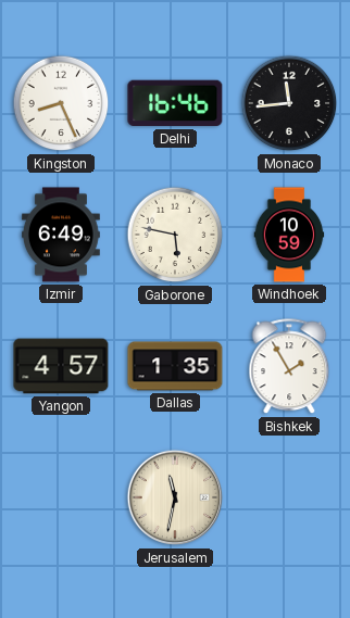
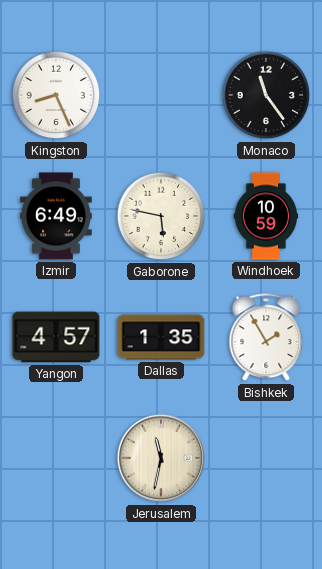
Delhi: 16:46 -> none (175, 103)
Monaco: 11:44 -> 11:24 (266, 95)
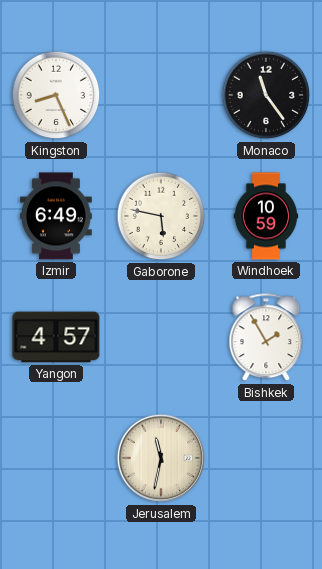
Dallas: 1:35 -> none (161, 337)
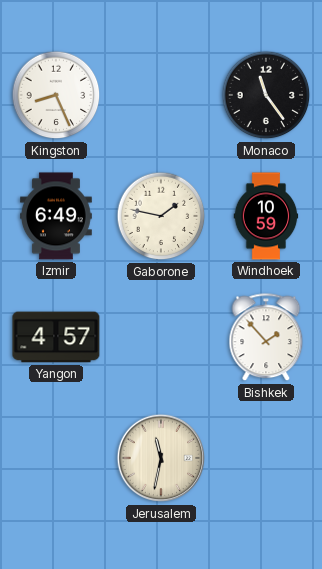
Gaborone: 5:47 -> 1:47 (161, 216)
Bishkek: 1:55 -> 1:53 (266, 338)
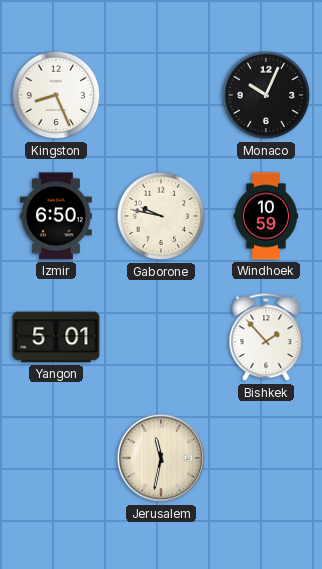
Monaco: 11:24 -> 10:04 (266, 95)
Izmir: 6:49 -> 6:50 (57, 216)
Gaborone: 1:47 -> 9:47 (161, 216)
Yangon: 4:57 -> 5:01 (56, 337)
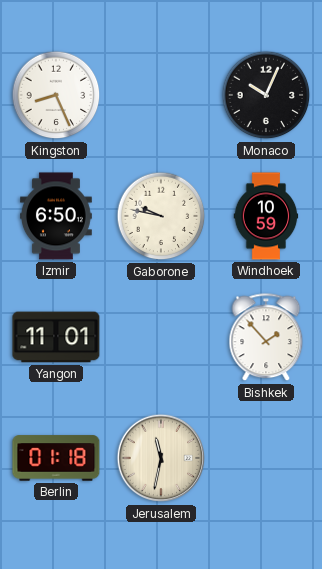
Yangon: 5:01 -> 11:01 (56, 337)
Berlin: none -> 01:18 (56, 458)
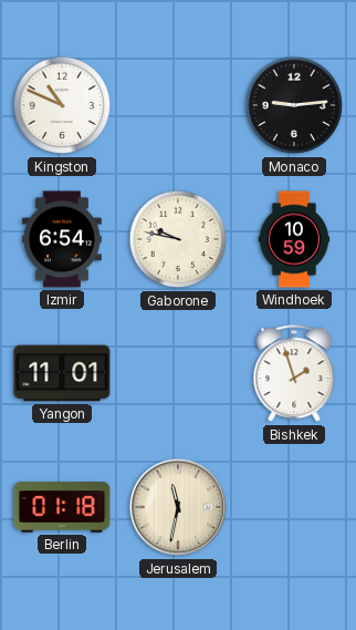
Kingston: 8:26 -> 10:49 (62, 105)
Monaco: 10:04 -> 9:14 (294, 105)
Izmir: 6:50 -> 6:54 (63, 239)
Bishkek: 1:53 -> 1:57 (294, 374)
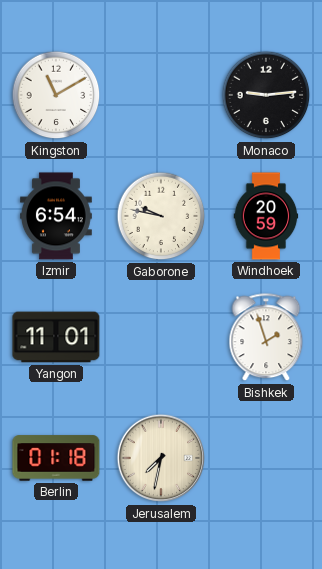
Kingston: 10:49 -> 11:10 (56, 95)
Windhoek: 10:59 -> 20:59 (266, 216)
Jerusalem: 11:32 -> 7:32 (161, 458)
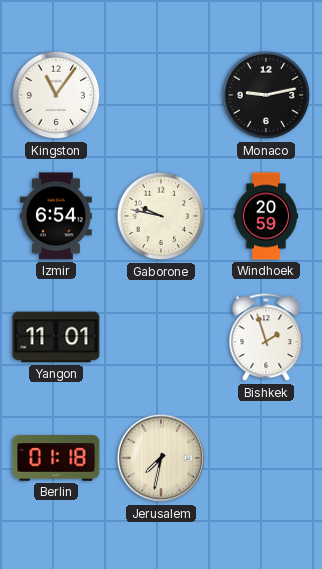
Kingston: 11:10 -> 11:06 (56, 95)
Monaco: 9:14 -> 9:13 (266, 95)
